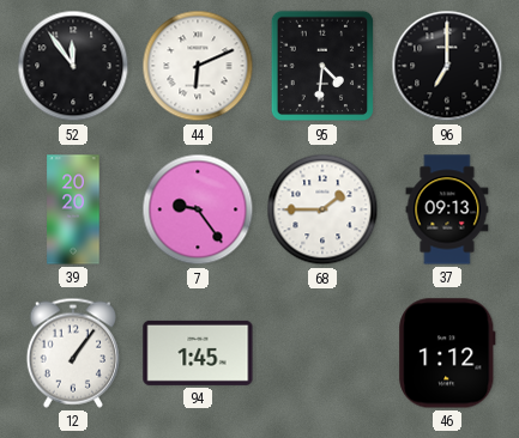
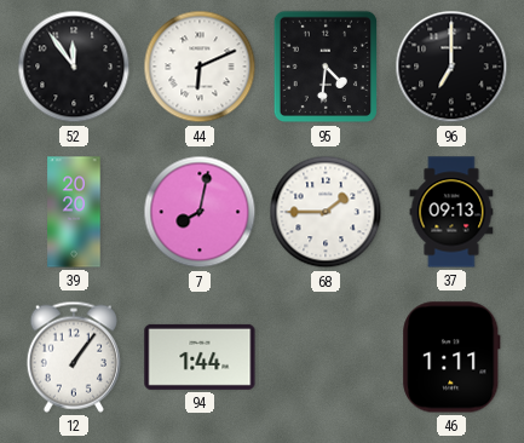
7: 9:24 -> 8:02 (200, 212)
94: 1:45 -> 1:44 (200, 357)
46: 1:12 -> 1:11 (451, 357)
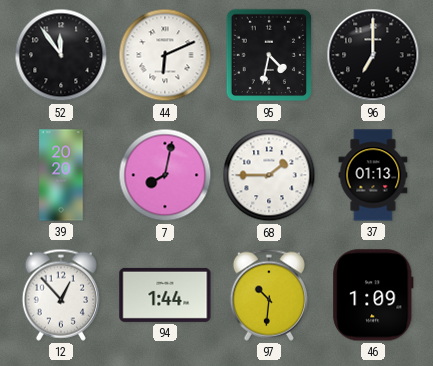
95: 4:31 -> 4:32 (269, 55)
37: 09:13 -> 01:13 (373, 175)
12: 1:06 -> 12:53 (61, 295)
97: none -> 10:31 (269, 295)
46: 1:11 -> 1:09 (373, 295)
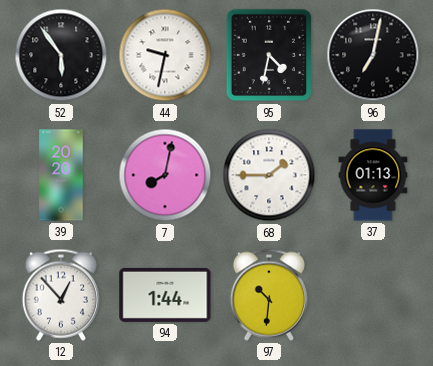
52: 11:54 -> 5:54 (61, 55)
44: 6:11 -> 9:32 (165, 55)
96: 7:00 -> 7:02 (373, 55)
46: 1:09 -> none (373, 295)
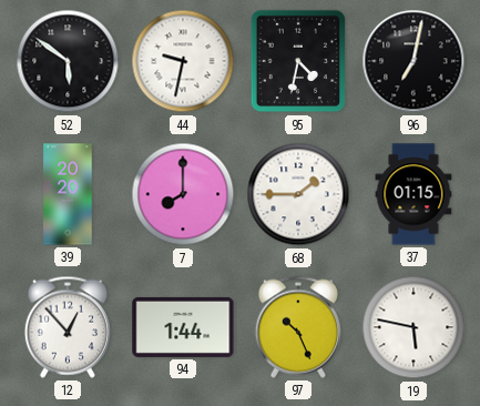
52: 5:54 -> 5:51 (68, 61)
7: 8:02 -> 8:00 (183, 194)
37: 01:13 -> 01:15 (413, 194)
97: 10:31 -> 10:26 (298, 327)
19: none -> 5:47 (413, 327)
